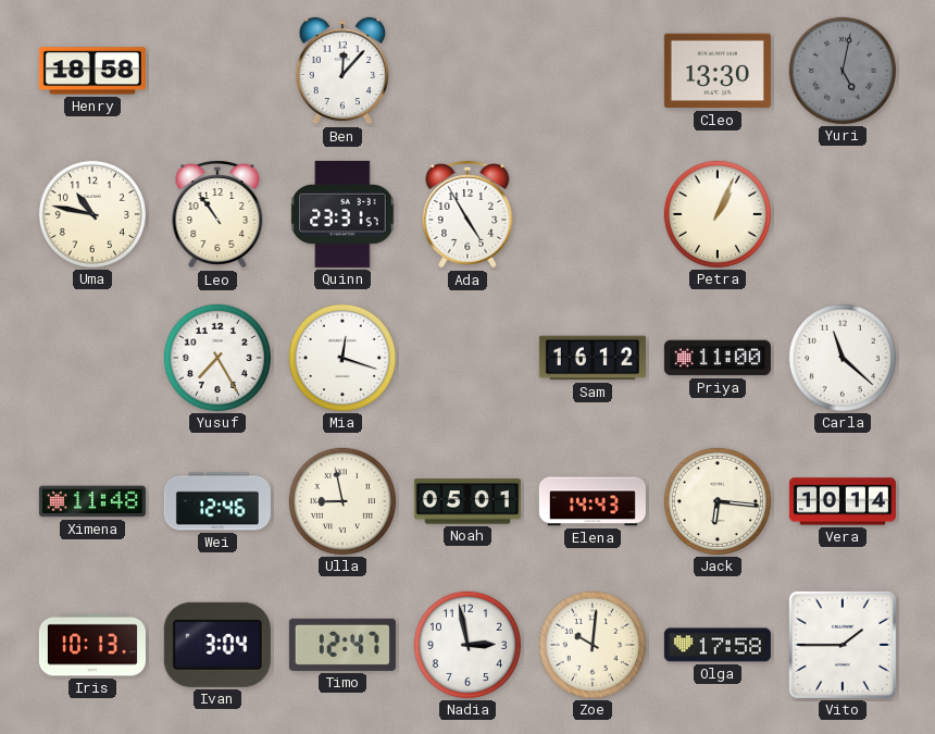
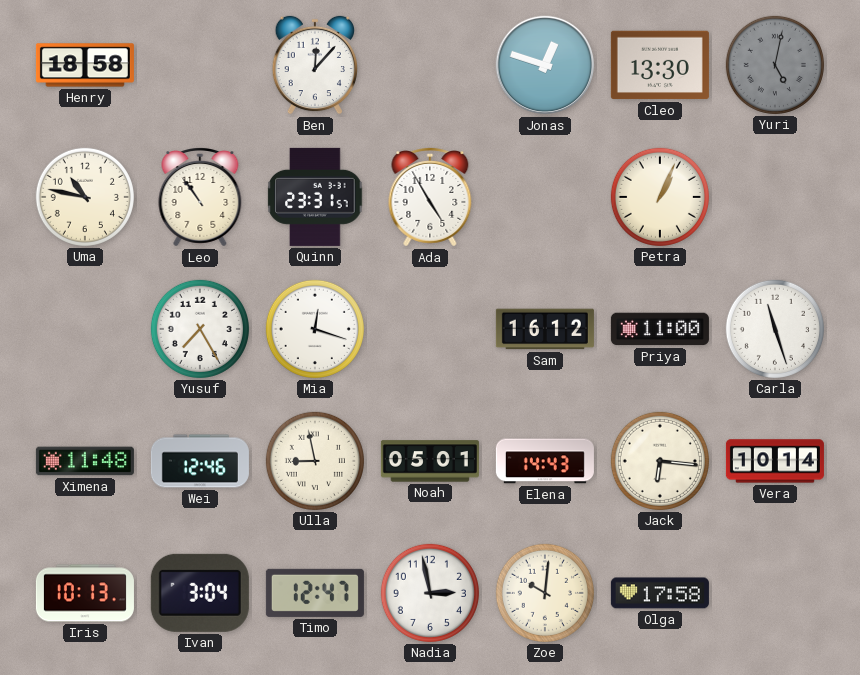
Jonas: none -> 12:48 (545, 65)
Carla: 11:22 -> 11:27 (775, 329)
Vito: 1:45 -> none (843, 645)
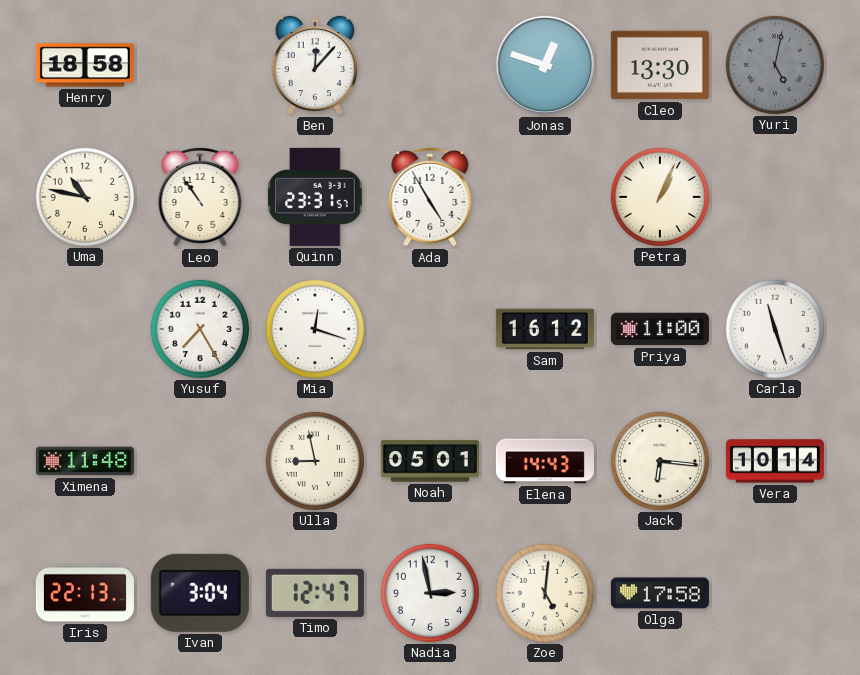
Wei: 12:46 -> none (200, 461)
Iris: 10:13 -> 22:13 (85, 593)
Zoe: 10:01 -> 5:01 (545, 593)
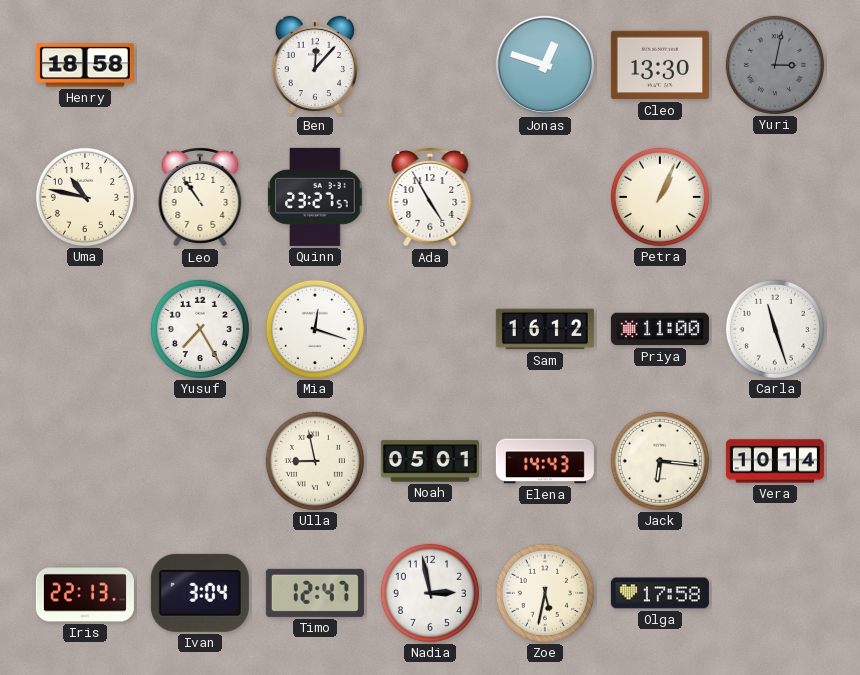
Yuri: 5:02 -> 3:02 (775, 65)
Quinn: 23:31 -> 23:27 (315, 197)
Ximena: 11:48 -> none (85, 461)
Zoe: 5:01 -> 5:32 (545, 593)
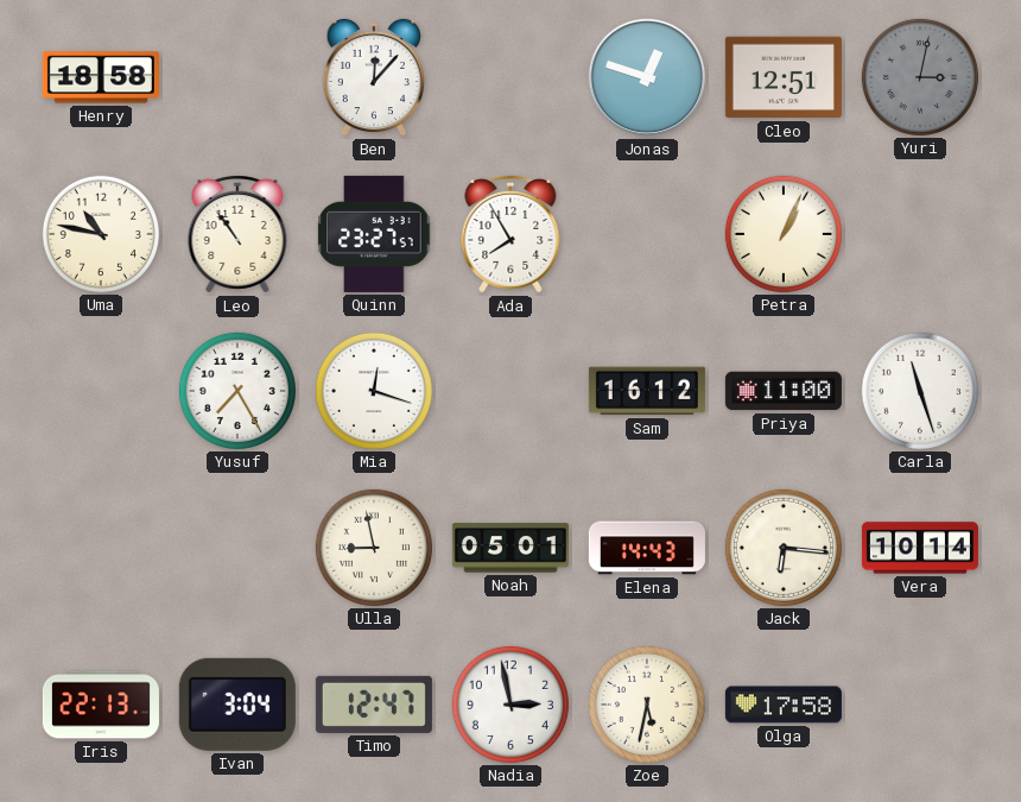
Cleo: 13:30 -> 12:51 (784, 77)
Ada: 4:55 -> 7:55 (510, 235)
